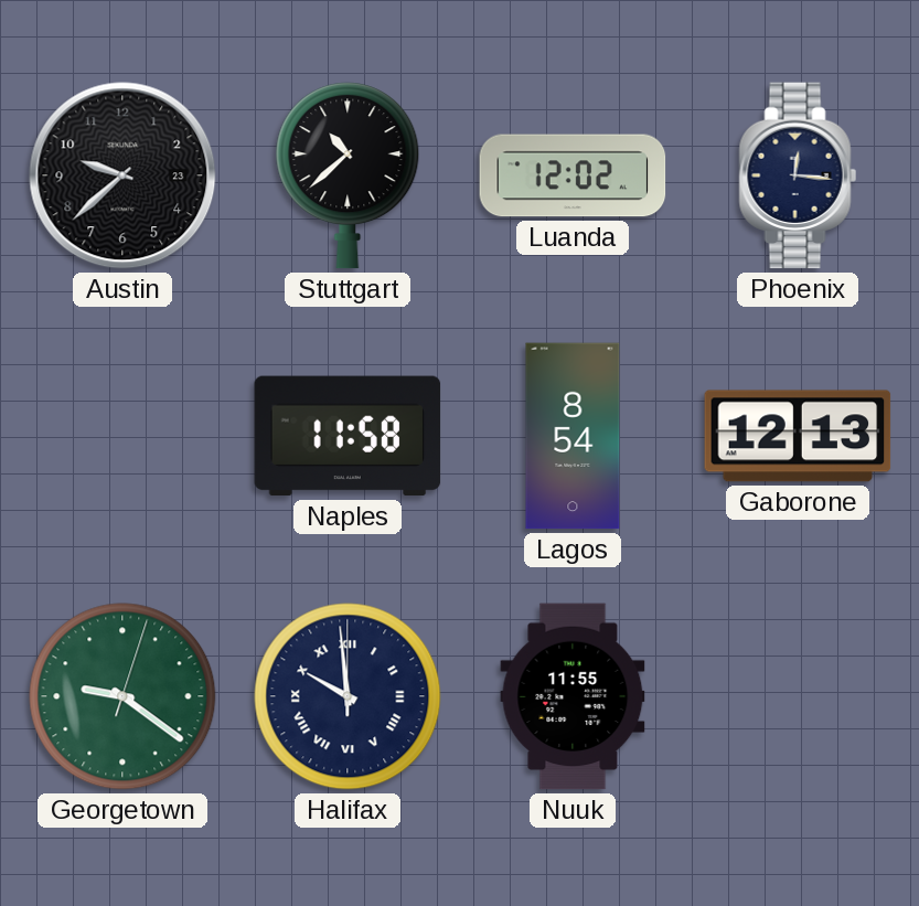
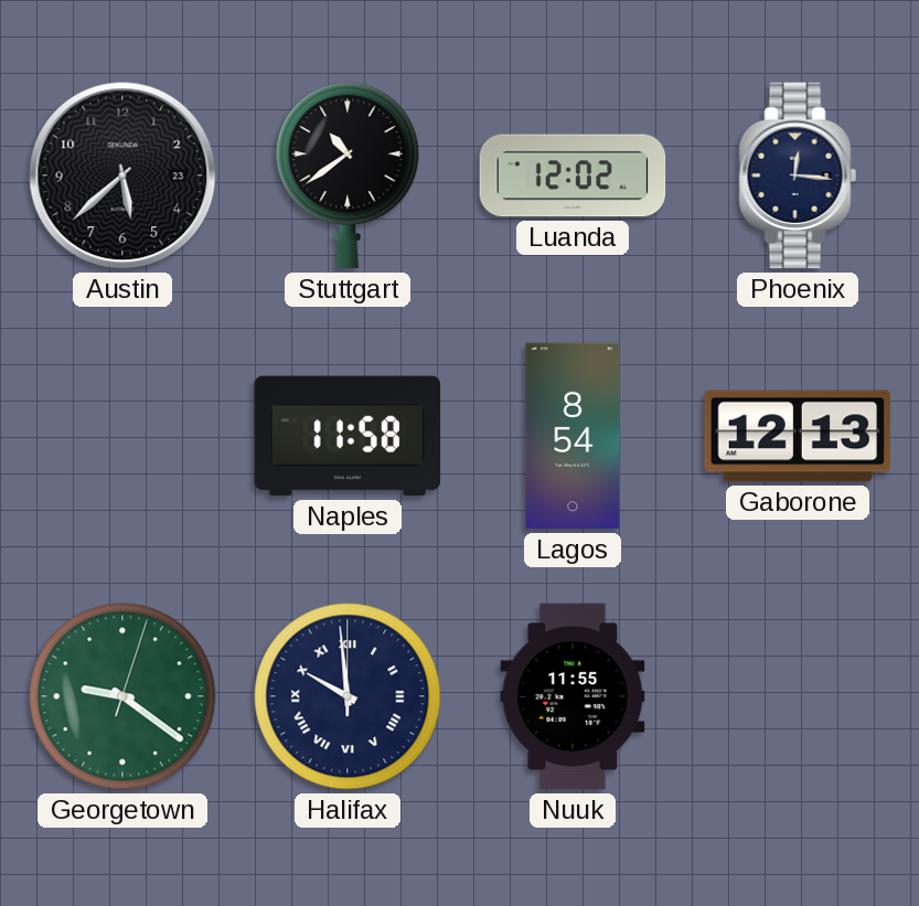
Austin: 9:38 -> 5:38 (122, 175)
Stuttgart: 10:38 -> 10:39 (348, 175)
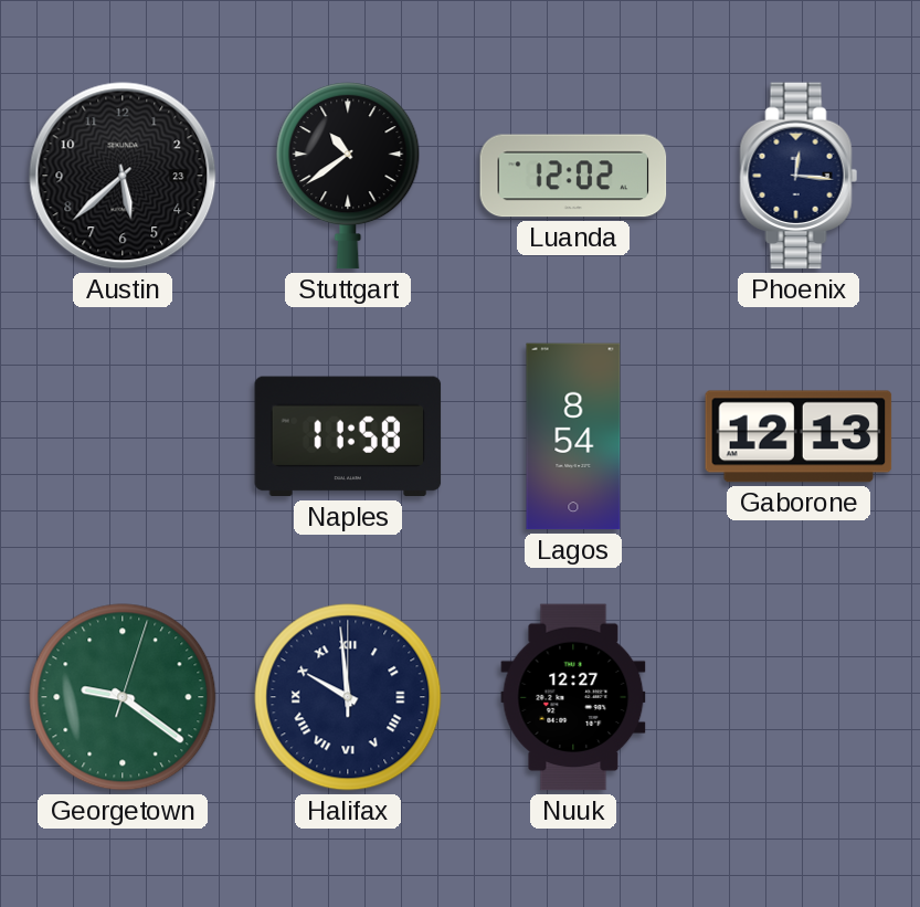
Nuuk: 11:55 -> 12:27 (573, 697)
